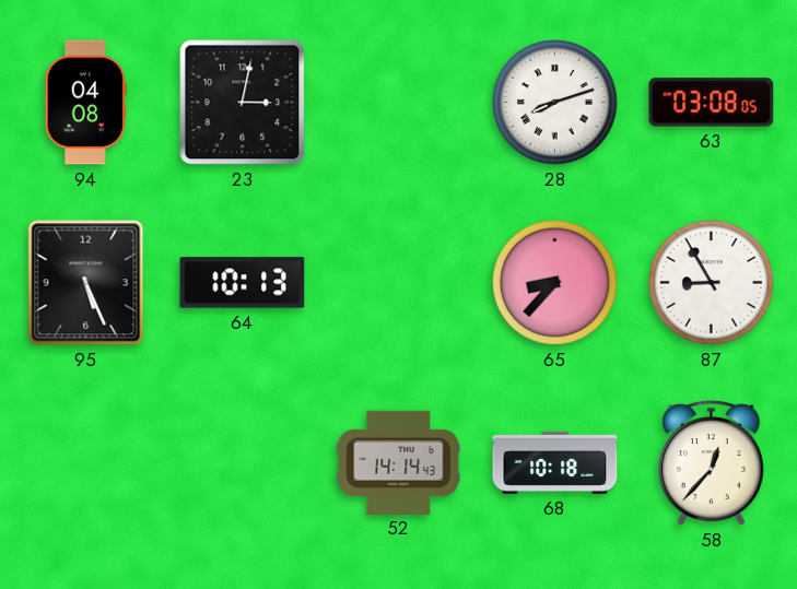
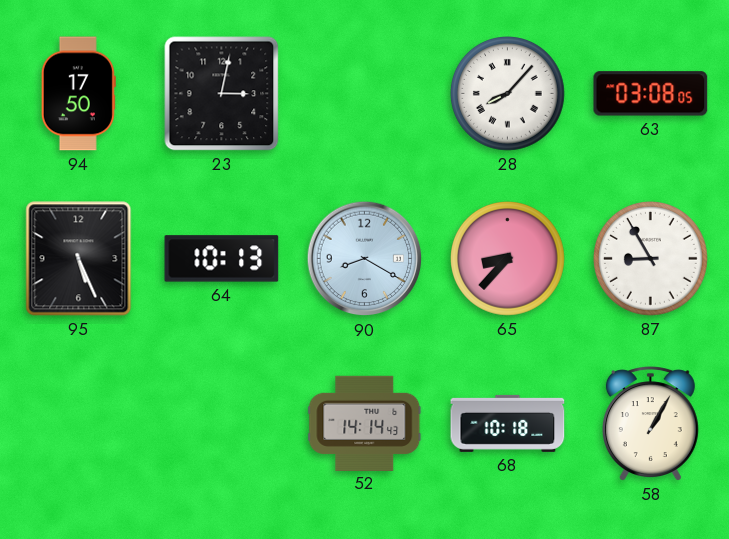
94: 04:08 -> 17:50 (78, 94)
28: 8:12 -> 8:07 (508, 94)
90: none -> 8:20 (365, 259)
58: 12:37 -> 1:05 (650, 424)
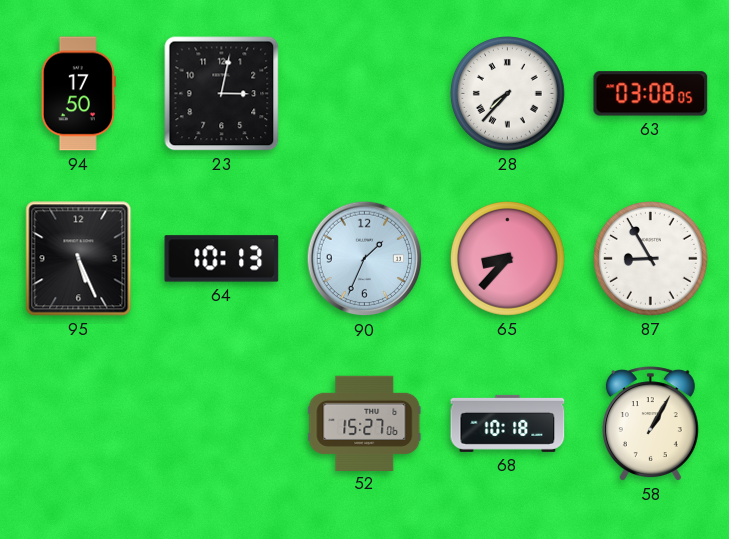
28: 8:07 -> 7:37 (508, 94)
90: 8:20 -> 1:34 (365, 259)
52: 14:14 -> 15:27 (365, 423)
